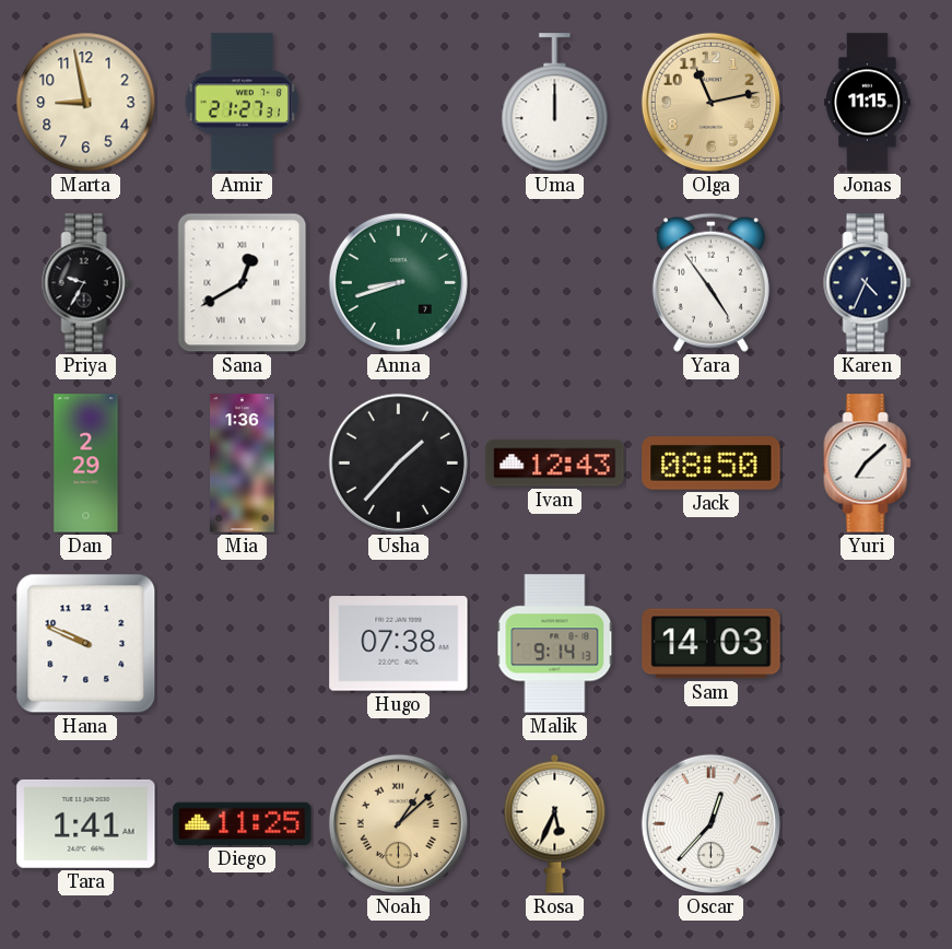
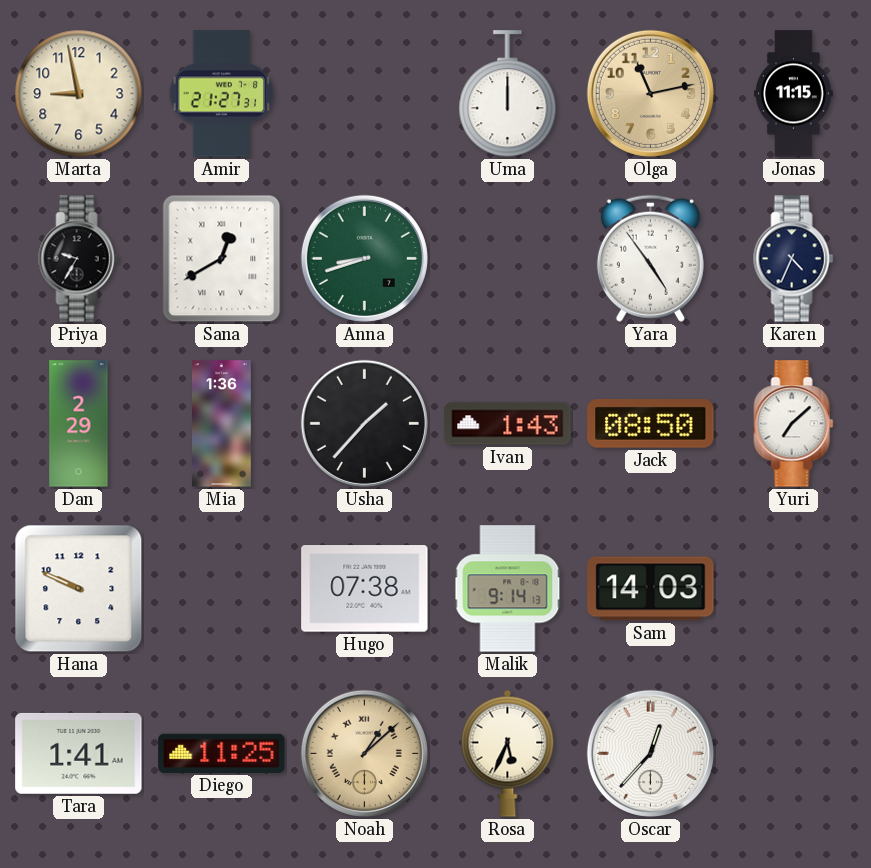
Ivan: 12:43 -> 1:43 (508, 424)
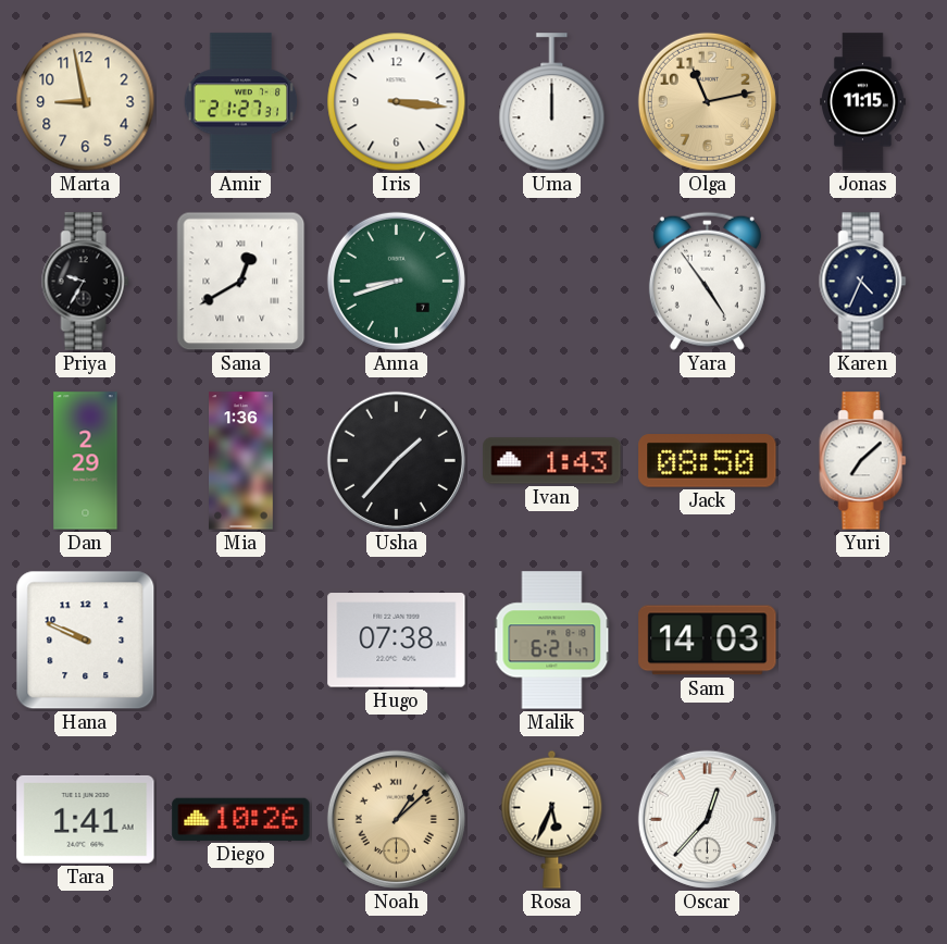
Iris: none -> 3:16 (397, 102)
Malik: 9:14 -> 6:21 (552, 641)
Diego: 11:25 -> 10:26 (241, 819)
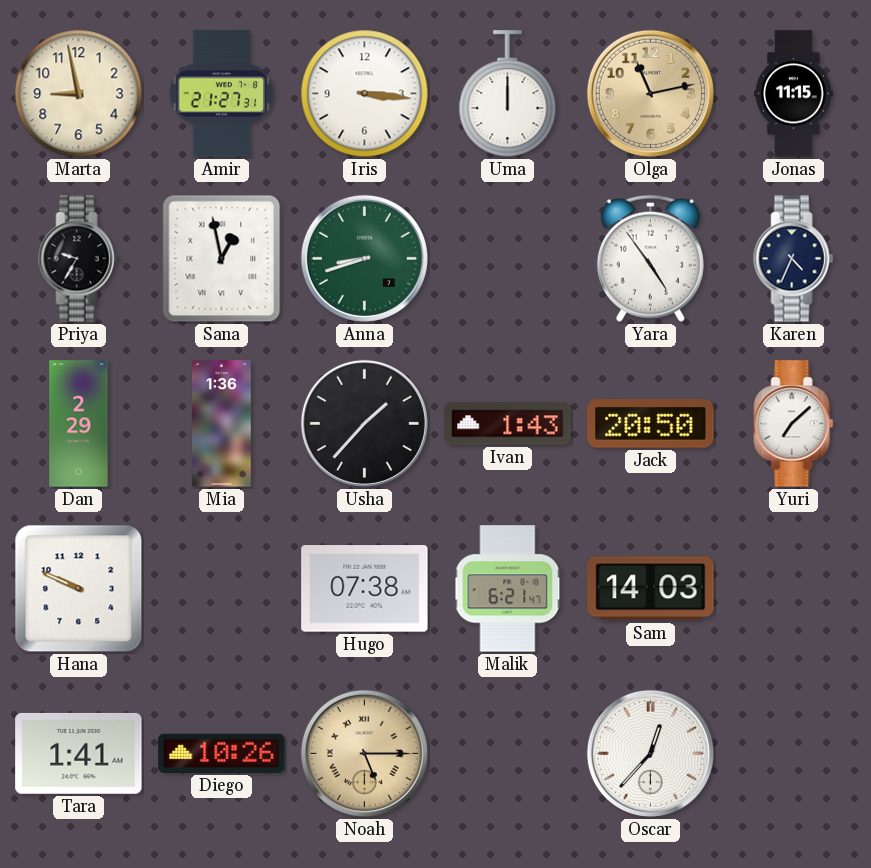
Sana: 12:40 -> 12:58 (222, 259)
Jack: 08:50 -> 20:50 (651, 424)
Noah: 1:08 -> 5:15 (364, 753)
Rosa: 5:34 -> none (552, 819)
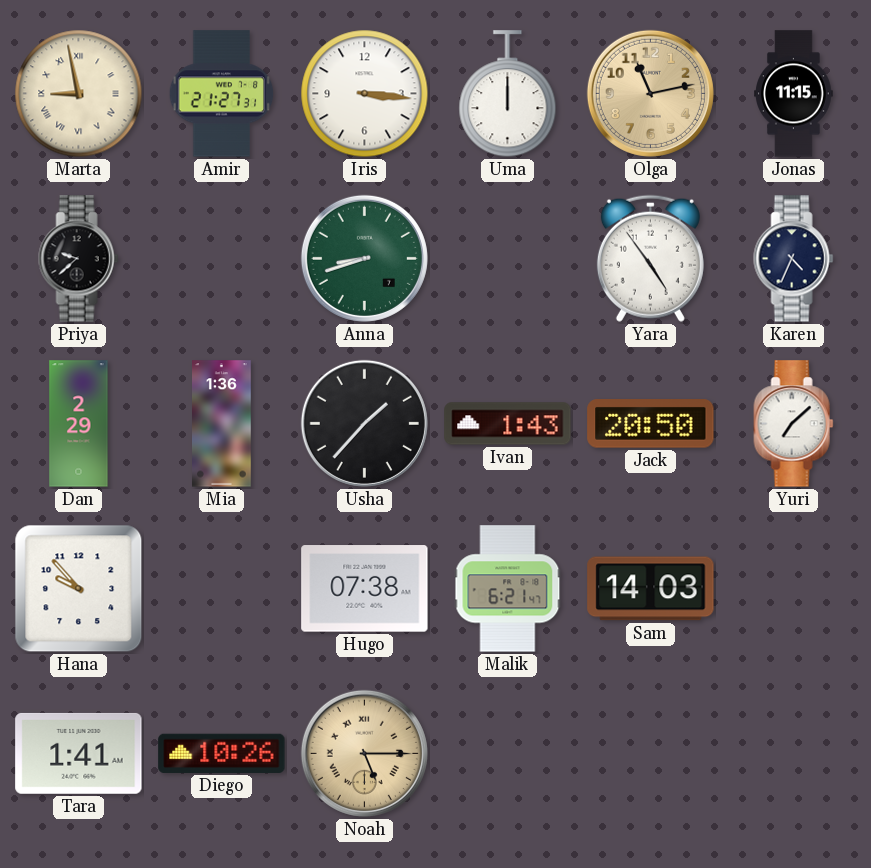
Marta numerals: Arabic -> Roman (79, 94)
Priya: 9:35 -> 9:38 (79, 259)
Sana: 12:58 -> none (222, 259)
Hana: 9:49 -> 9:53 (79, 589)
Oscar: 12:37 -> none (650, 753)
